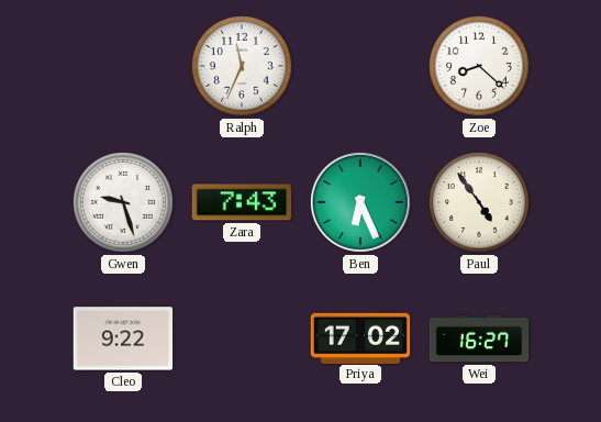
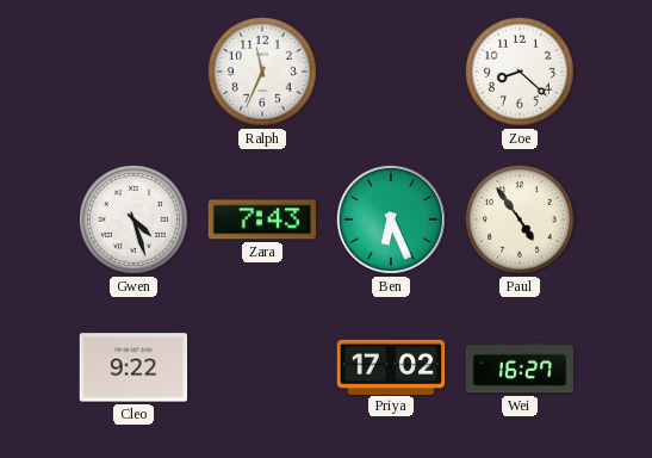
Gwen: 9:27 -> 4:27 (133, 219)
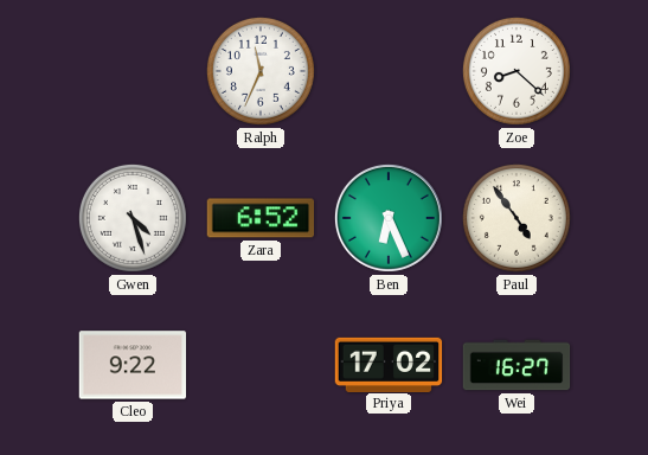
Zara: 7:43 -> 6:52 (261, 218)
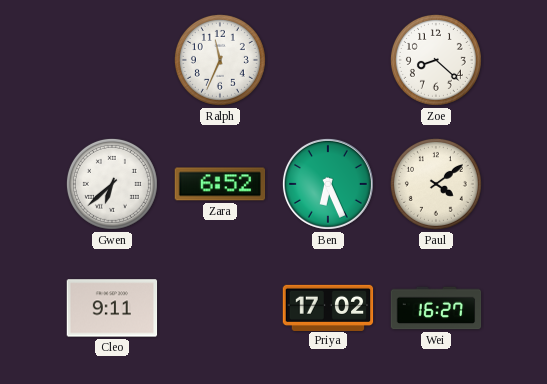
Gwen: 4:27 -> 6:38 (112, 184)
Paul: 4:54 -> 4:09 (436, 184)
Cleo: 9:22 -> 9:11 (112, 308)
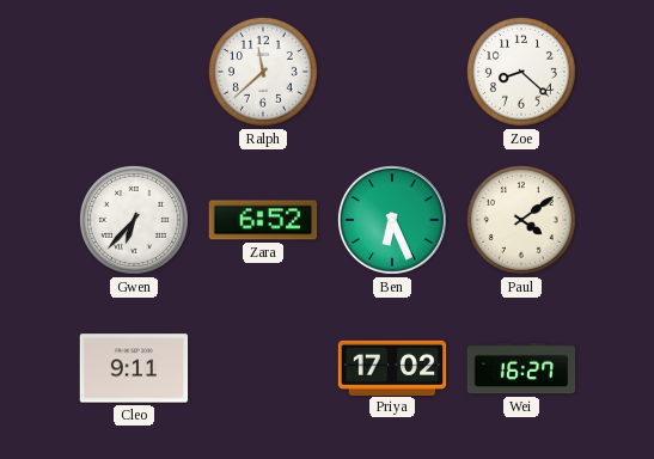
Ralph: 11:34 -> 11:38 (263, 72)
Gwen: 6:38 -> 6:37 (134, 220)
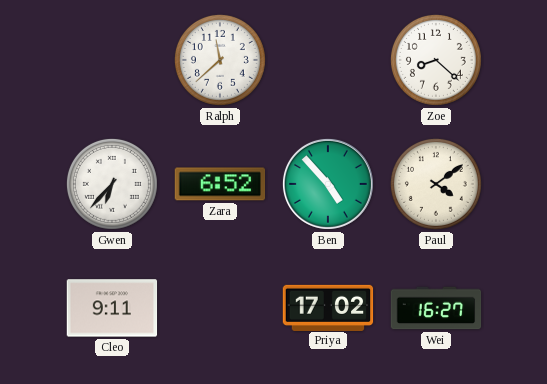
Ben: 6:26 -> 4:53 (328, 184)
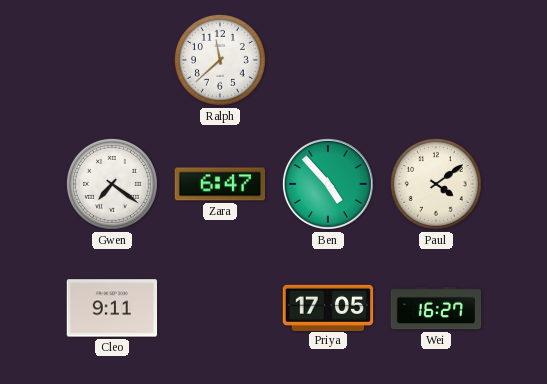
Zoe: 8:22 -> none (436, 60)
Gwen: 6:37 -> 7:21 (112, 184)
Zara: 6:52 -> 6:47 (220, 184)
Priya: 17:02 -> 17:05 (328, 307)
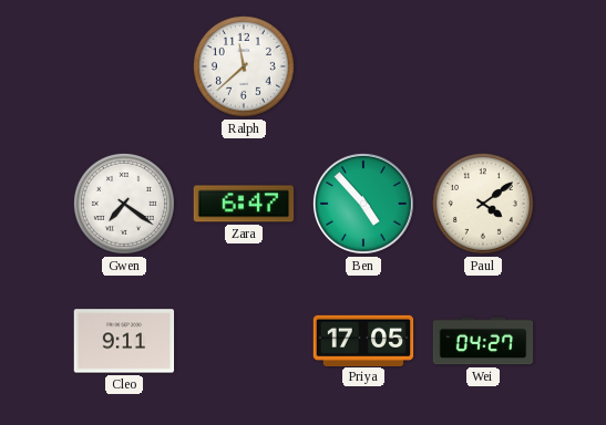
Wei: 16:27 -> 04:27 (483, 341)
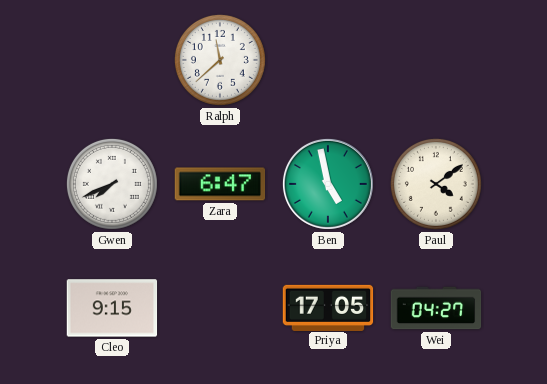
Gwen: 7:21 -> 7:41 (112, 184)
Ben: 4:53 -> 4:58 (328, 184)
Cleo: 9:11 -> 9:15 (112, 308)
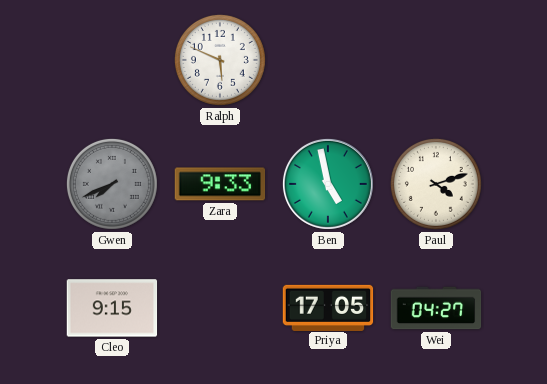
Ralph: 11:38 -> 5:49 (220, 60)
Gwen dial: white -> grey (112, 184)
Zara: 6:47 -> 9:33 (220, 184)
Paul: 4:09 -> 4:12 (436, 184)
